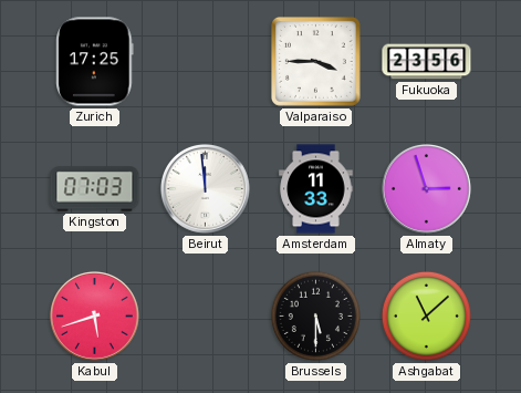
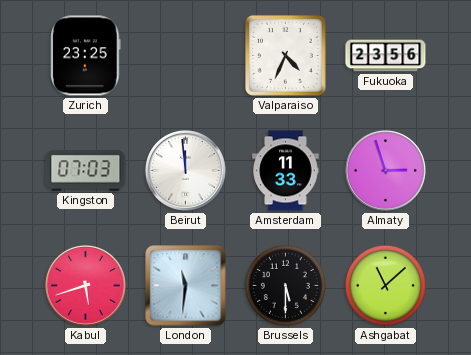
Zurich: 17:25 -> 23:25 (86, 56)
Valparaiso: 3:45 -> 4:34 (286, 56)
London: none -> 11:31 (186, 286)
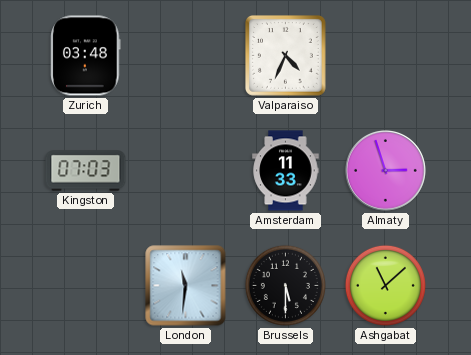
Zurich: 23:25 -> 03:48 (86, 56)
Fukuoka: 23:56 -> none (386, 56)
Beirut: 11:59 -> none (185, 170)
Kabul: 5:42 -> none (85, 285)
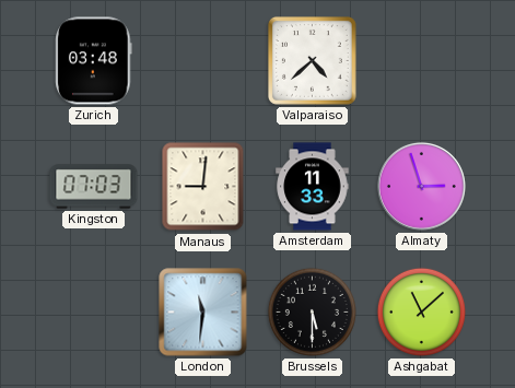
Valparaiso: 4:34 -> 4:38 (313, 61)
Manaus: none -> 9:01 (203, 187)
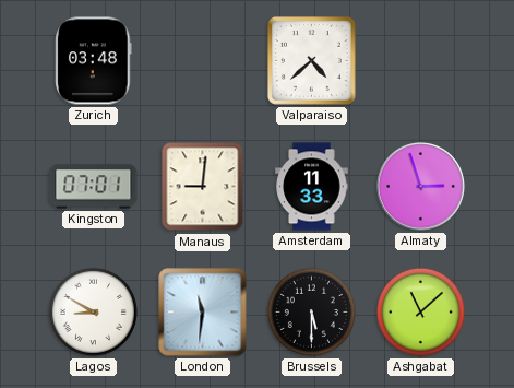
Kingston: 07:03 -> 07:01 (94, 187)
Lagos: none -> 8:50 (93, 311)
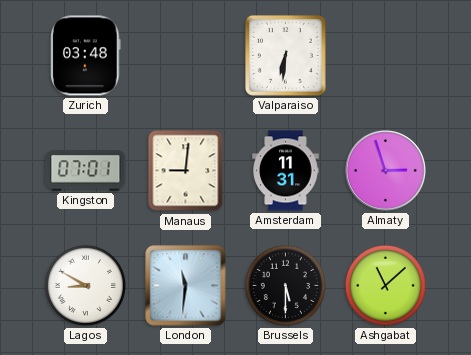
Valparaiso: 4:38 -> 6:31 (286, 56)
Amsterdam: 11:33 -> 11:31 (286, 171)
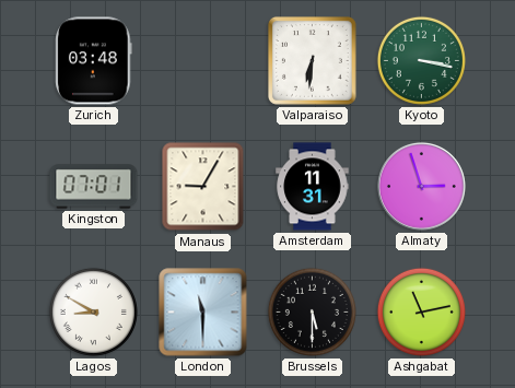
Kyoto: none -> 3:17 (421, 60)
Manaus: 9:01 -> 9:05 (203, 187)
London: 11:31 -> 11:30 (203, 313)
Ashgabat: 11:08 -> 11:13 (421, 311)
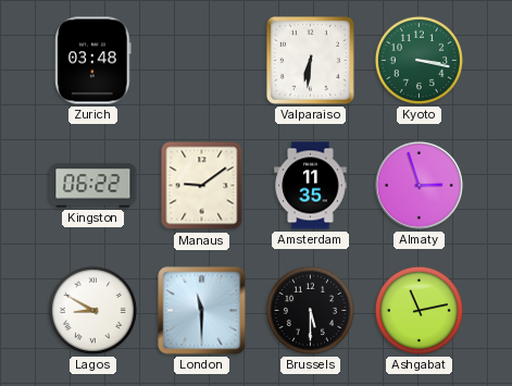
Kingston: 07:01 -> 06:22 (93, 186)
Manaus: 9:05 -> 9:09 (202, 186)
Amsterdam: 11:31 -> 11:35 (311, 186)
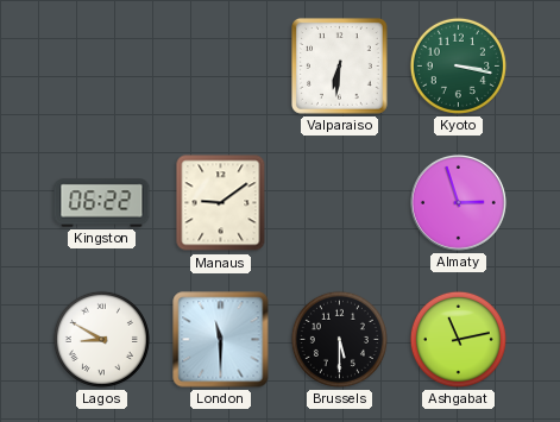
Zurich: 03:48 -> none (93, 61)
Amsterdam: 11:35 -> none (311, 186)
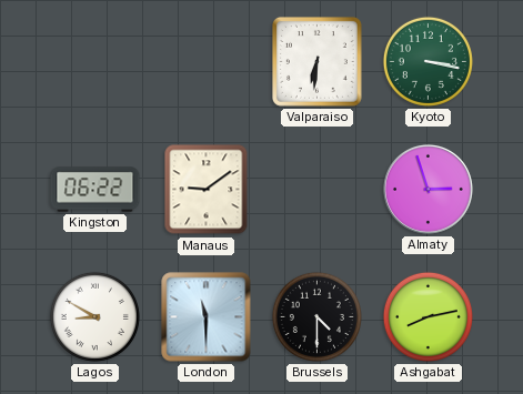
Brussels: 5:30 -> 4:30 (316, 316)
Ashgabat: 11:13 -> 8:13 (428, 316)
